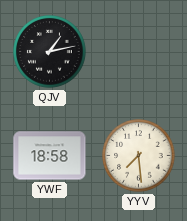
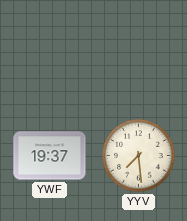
QJV: 1:13 -> none (50, 52)
YWF: 18:58 -> 19:37 (50, 156)
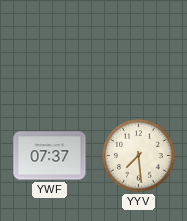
YWF: 19:37 -> 07:37 (50, 156)
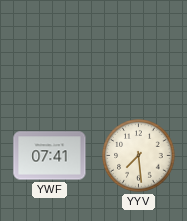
YWF: 07:37 -> 07:41 (50, 156)
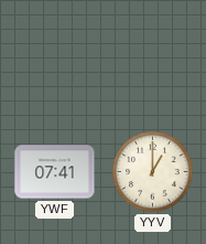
YYV: 7:29 -> 1:00 (153, 172)
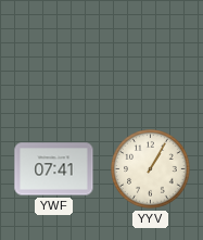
YYV: 1:00 -> 1:05 (151, 169)
